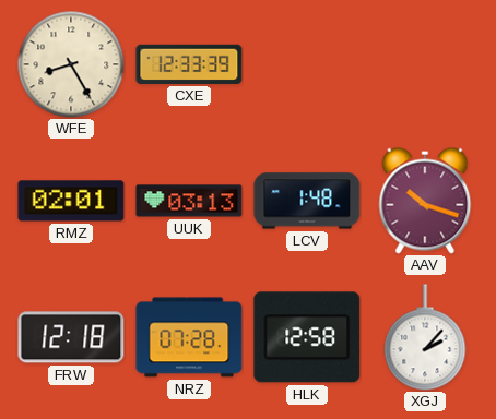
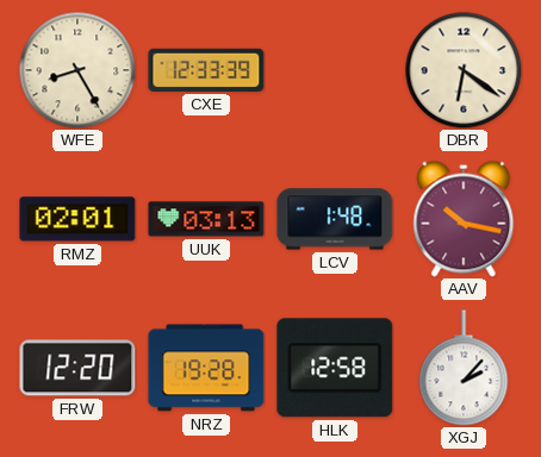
DBR: none -> 6:21 (464, 70)
AAV: 10:18 -> 10:17 (464, 219)
FRW: 12:18 -> 12:20 (77, 368)
NRZ: 07:28 -> 19:28 (206, 368)
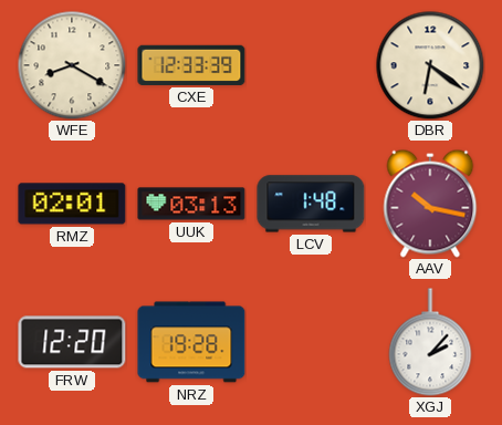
WFE: 8:25 -> 8:20 (72, 65)
HLK: 12:58 -> none (335, 368)
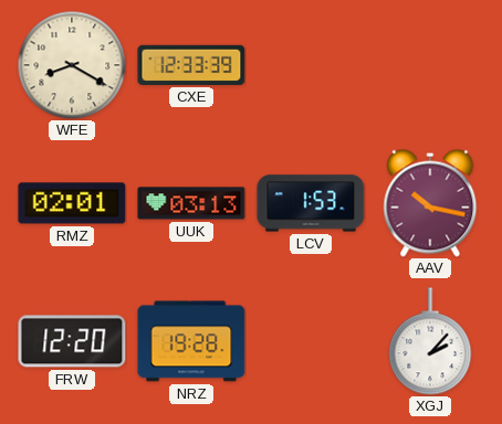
DBR: 6:21 -> none (430, 65)
LCV: 1:48 -> 1:53 (311, 203)
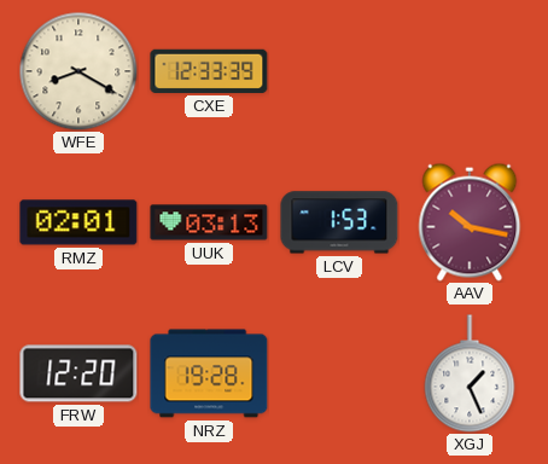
XGJ: 2:07 -> 1:26 (470, 373)
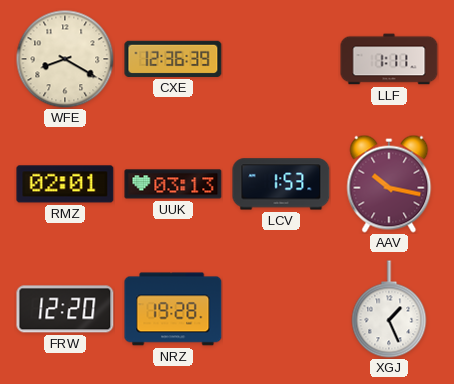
CXE: 12:33 -> 12:36 (173, 59)
LLF: none -> 1:11 (389, 59)
